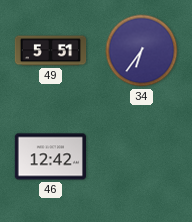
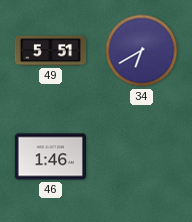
34: 6:36 -> 6:40 (142, 51)
46: 12:42 -> 1:46 (51, 157)
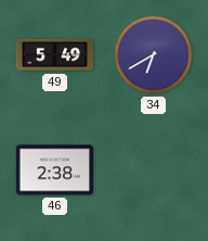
49: 5:51 -> 5:49 (55, 55)
46: 1:46 -> 2:38 (55, 170)
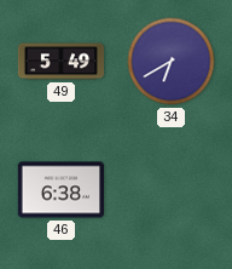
46: 2:38 -> 6:38 (62, 190)
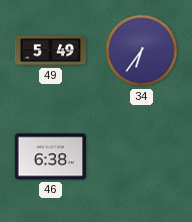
34: 6:40 -> 6:36 (142, 51)
